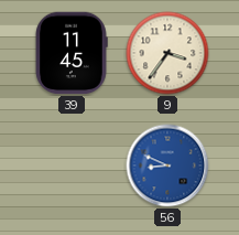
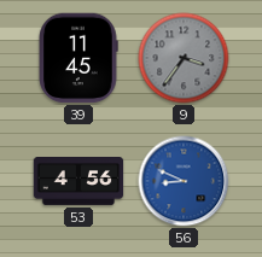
9 dial: cream -> grey (184, 58)
53: none -> 4:56 (78, 182)
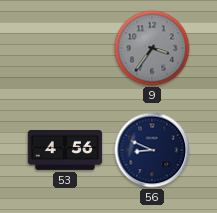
39: 11:45 -> none (78, 58)
56 dial: blue -> navy (152, 150)
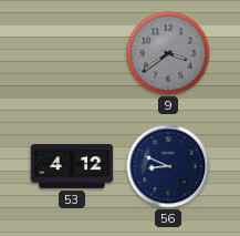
9: 3:36 -> 3:39 (168, 53)
53: 4:56 -> 4:12 (72, 167)
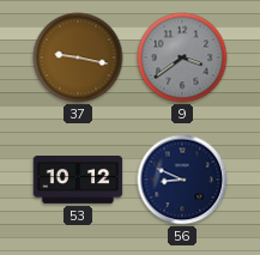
37: none -> 9:17 (78, 57)
53: 4:12 -> 10:12 (78, 181)
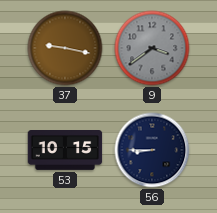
53: 10:12 -> 10:15 (65, 151)
56: 8:49 -> 8:45 (152, 150)
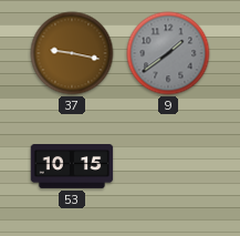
9: 3:39 -> 1:39 (168, 53)
56: 8:45 -> none (152, 150)
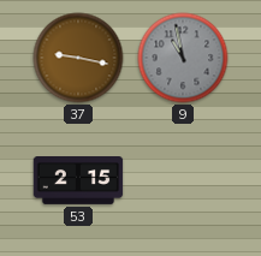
9: 1:39 -> 10:58 (183, 58)
53: 10:15 -> 2:15 (78, 181)
